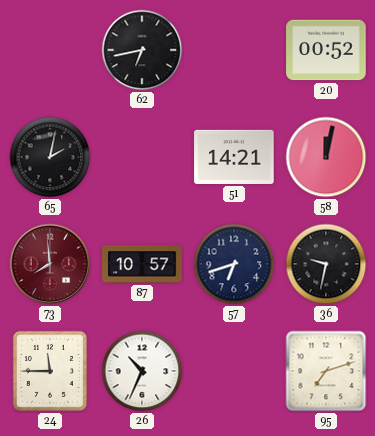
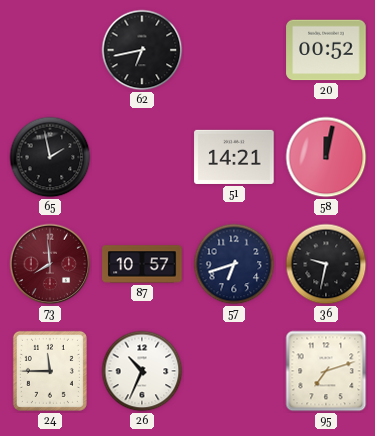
65: 2:02 -> 1:58 (50, 157)
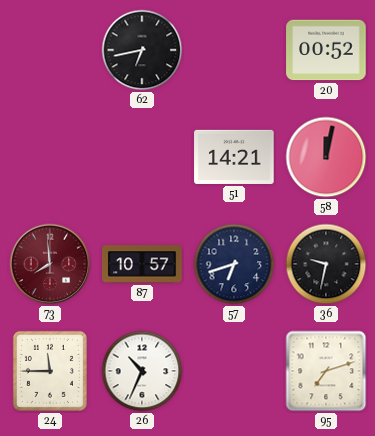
65: 1:58 -> none (50, 157)
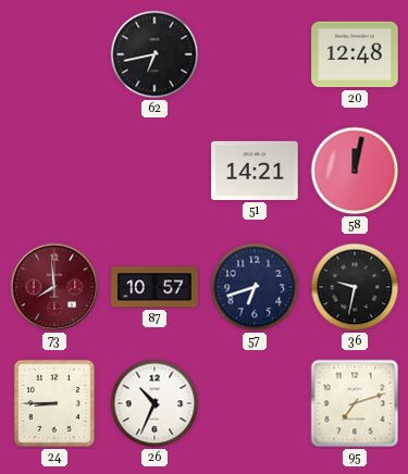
20: 00:52 -> 12:48 (355, 54)
24: 11:45 -> 8:45 (54, 403)
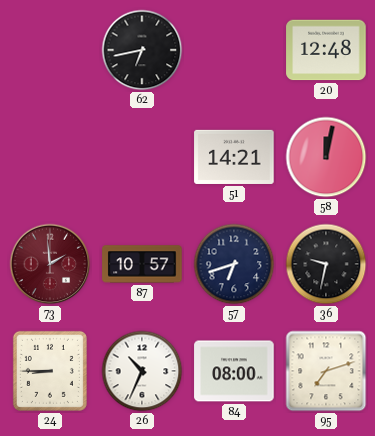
73: 7:59 -> 1:59 (50, 264)
84: none -> 08:00 (234, 371)
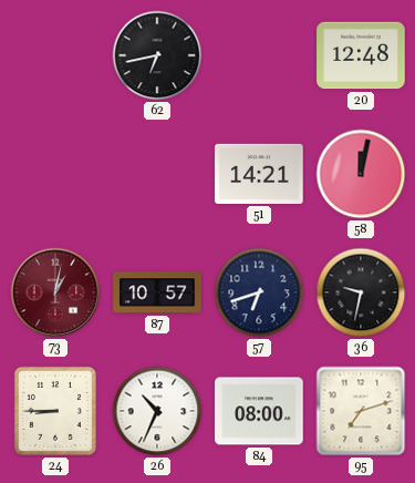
73: 1:59 -> 1:02 (55, 292)
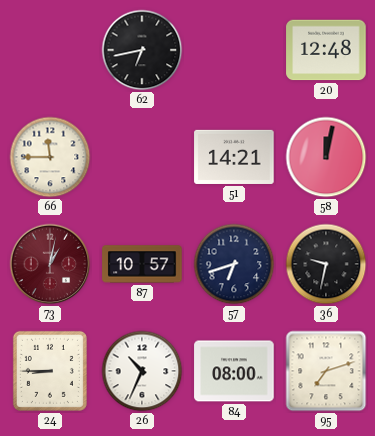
66: none -> 11:45 (50, 157)
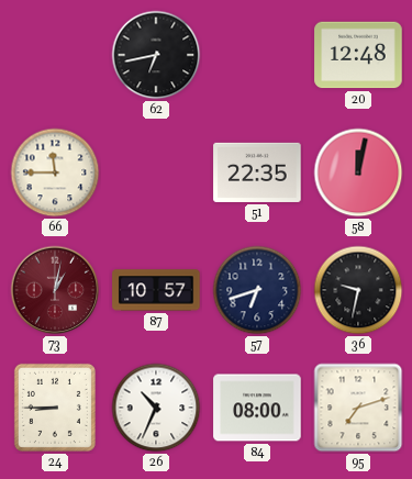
51: 14:21 -> 22:35 (257, 172)
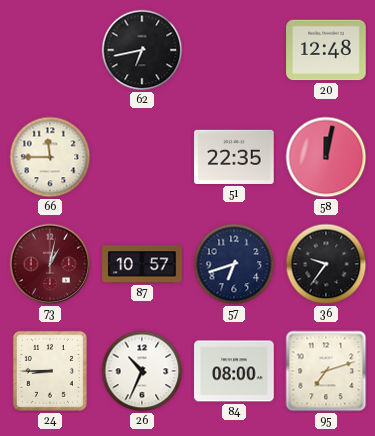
36: 9:32 -> 9:36 (326, 264)
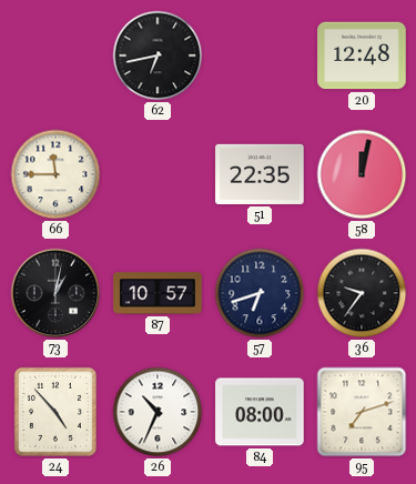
73 dial: burgundy -> black (55, 293)
24: 8:45 -> 4:53 (55, 412)
